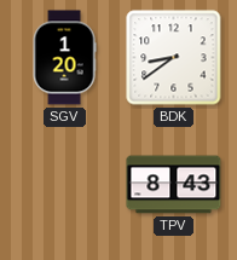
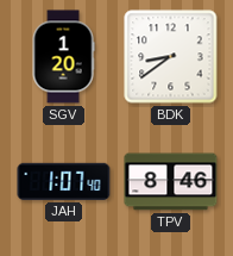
JAH: none -> 1:07 (64, 181)
TPV: 8:43 -> 8:46 (171, 182)
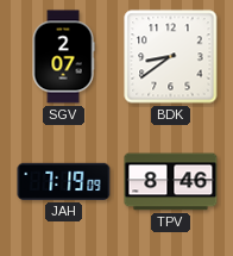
SGV: 1:20 -> 2:07 (63, 57)
JAH: 1:07 -> 7:19 (64, 181)
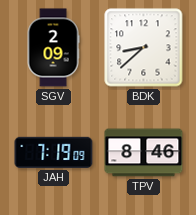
SGV: 2:07 -> 2:09 (53, 48)
BDK: 8:39 -> 8:38 (144, 48)
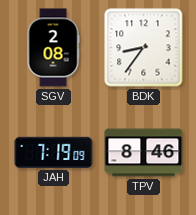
SGV: 2:09 -> 2:08 (53, 48)
BDK: 8:38 -> 8:36 (144, 48)
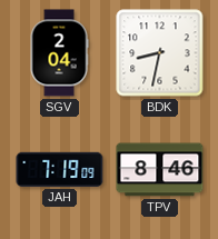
SGV: 2:08 -> 2:04 (59, 53)
BDK: 8:36 -> 8:32 (160, 53)
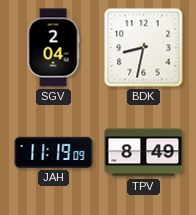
JAH: 7:19 -> 11:19 (54, 152)
TPV: 8:46 -> 8:49 (144, 153)
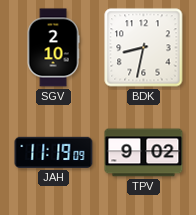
SGV: 2:04 -> 2:10 (53, 48)
TPV: 8:49 -> 9:02 (144, 153)
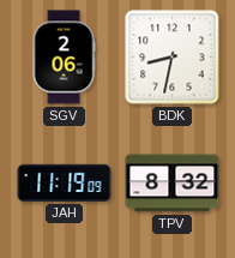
SGV: 2:10 -> 2:06 (64, 58)
TPV: 9:02 -> 8:32 (173, 184)
